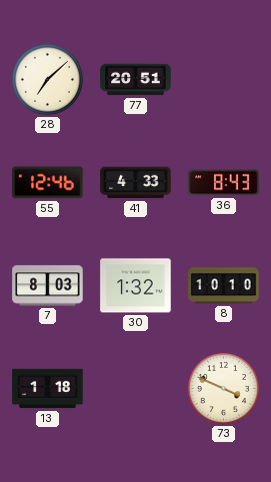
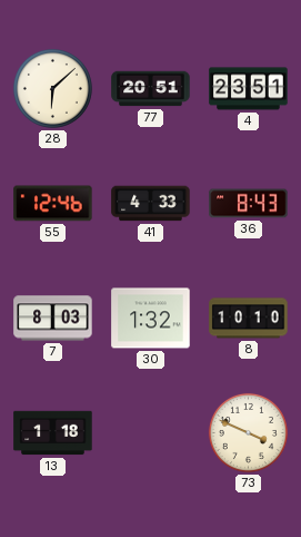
28: 7:08 -> 6:08 (52, 88)
4: none -> 23:51 (249, 89)
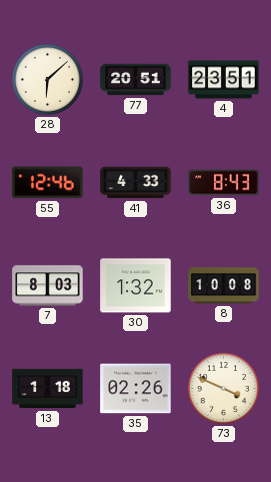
8: 10:10 -> 10:08 (224, 286)
35: none -> 02:26 (136, 389)
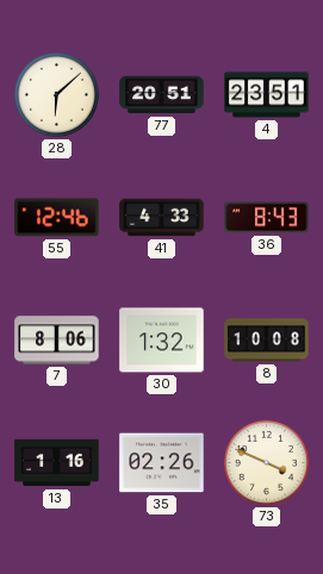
7: 8:03 -> 8:06 (57, 341)
13: 1:18 -> 1:16 (57, 463)
